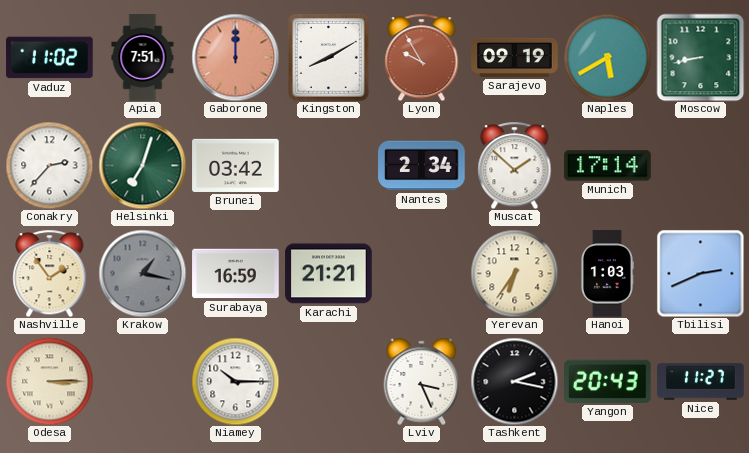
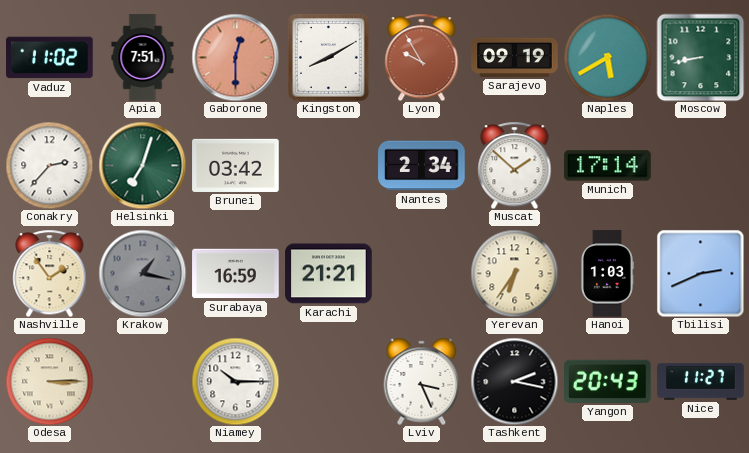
Gaborone: 12:00 -> 12:30 (235, 57)
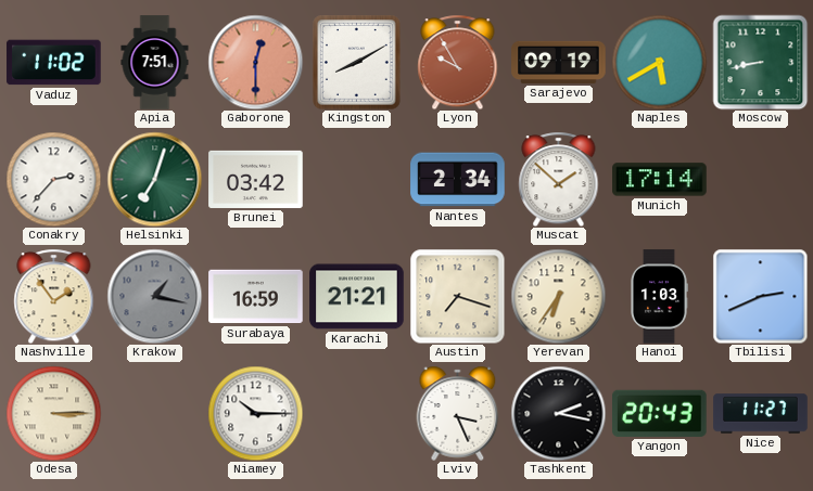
Austin: none -> 7:18 (457, 296)
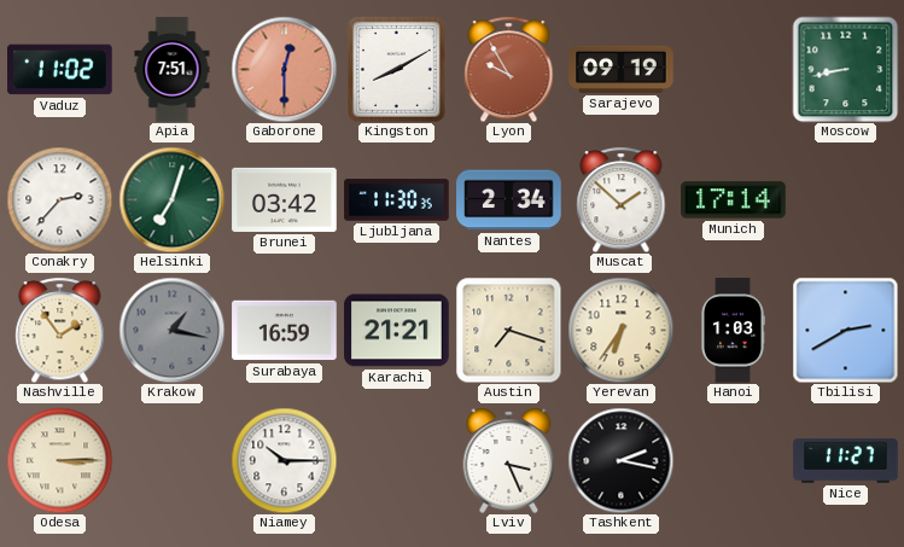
Naples: 5:40 -> none (659, 62)
Ljubljana: none -> 11:30 (397, 200)
Tbilisi: 2:41 -> 2:40 (845, 330)
Yangon: 20:43 -> none (660, 413)
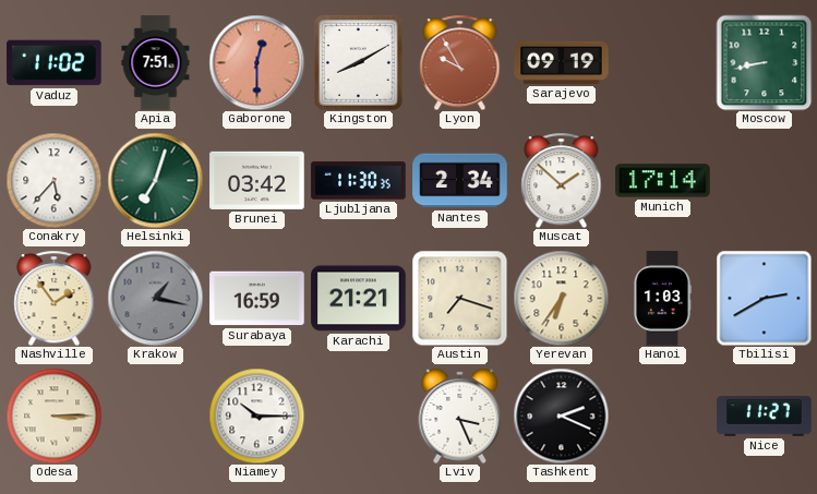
Conakry: 2:37 -> 5:37 (53, 180)
Tashkent: 2:17 -> 2:19 (561, 415)
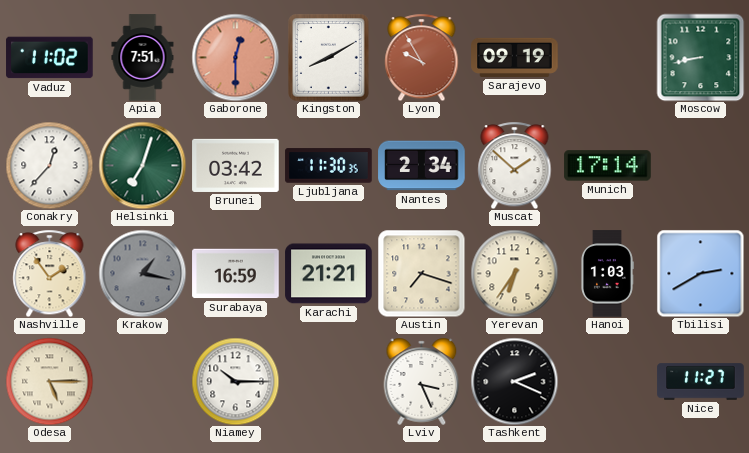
Conakry: 5:37 -> 12:37 (49, 165)
Odesa: 3:15 -> 5:15 (49, 381)
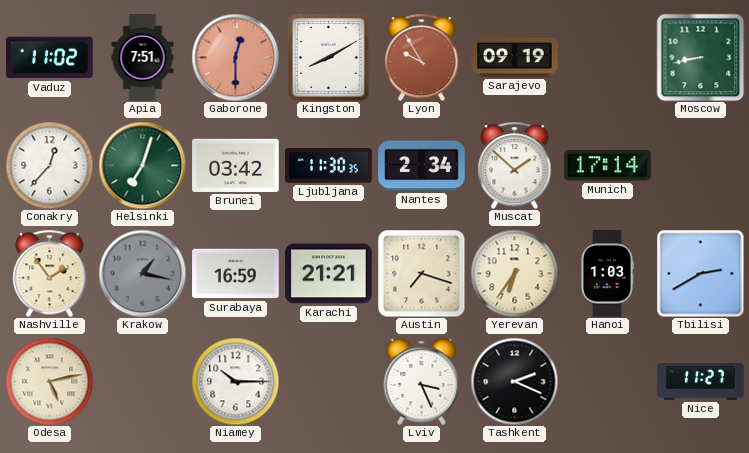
Odesa: 5:15 -> 5:13 (49, 381)
